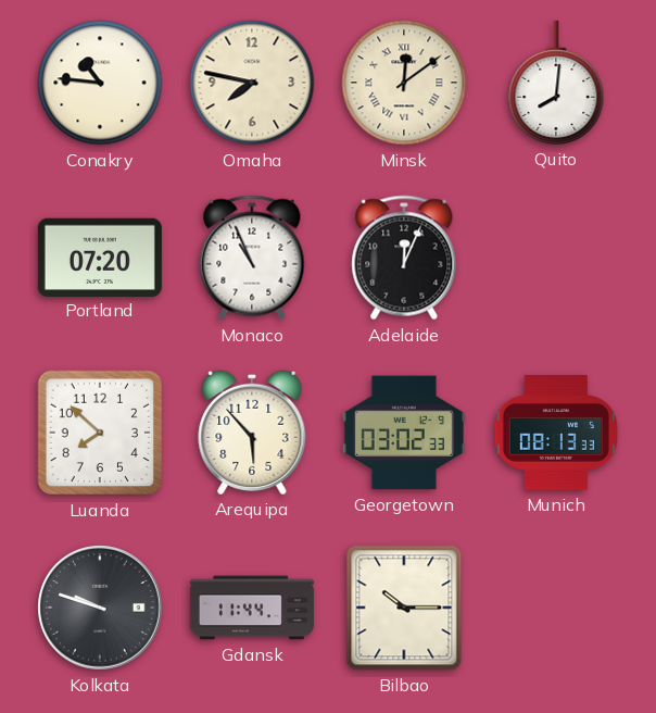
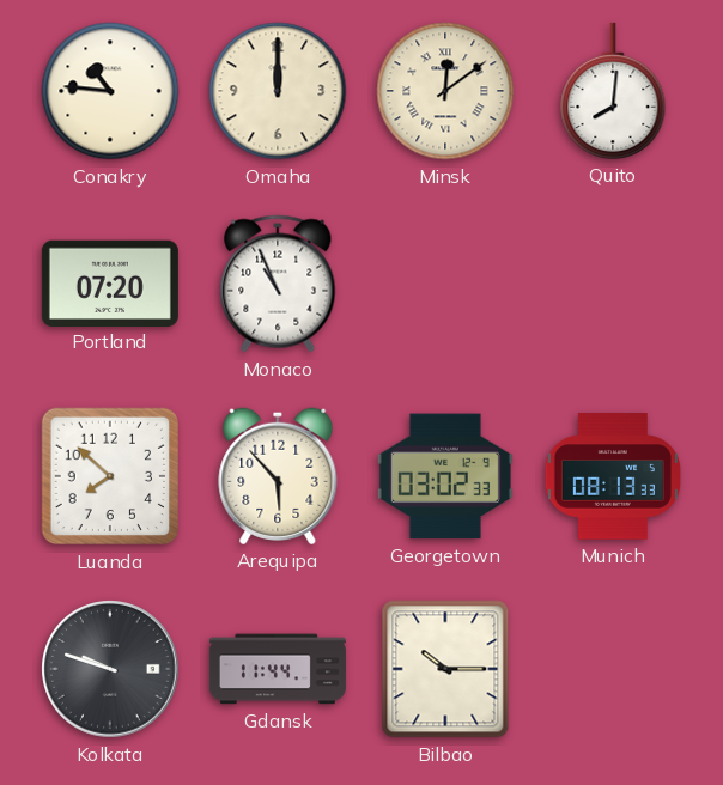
Omaha: 7:47 -> 12:00 (278, 91)
Adelaide: 12:04 -> none (404, 258)
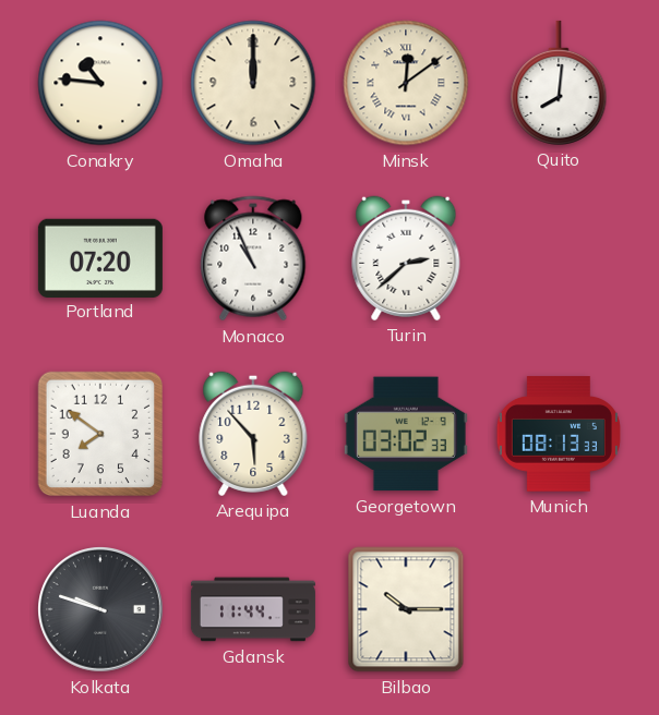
Turin: none -> 2:38 (406, 258)
Luanda: 7:52 -> 7:51 (100, 434)
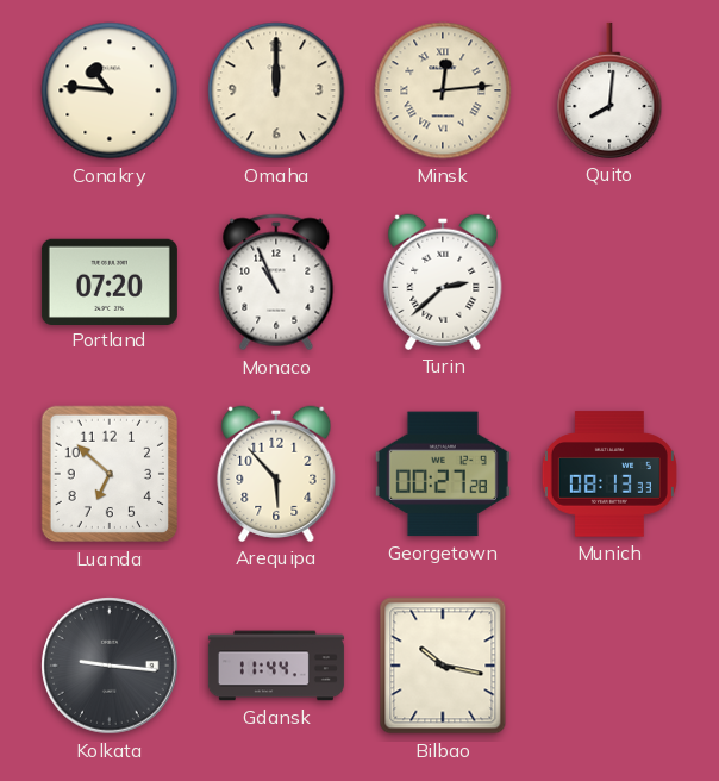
Minsk: 12:09 -> 12:14 (443, 90)
Luanda: 7:51 -> 6:52 (110, 474)
Georgetown: 03:02 -> 00:27 (443, 474)
Kolkata: 9:48 -> 9:16 (110, 666)
Bilbao: 10:15 -> 10:17 (443, 666)
